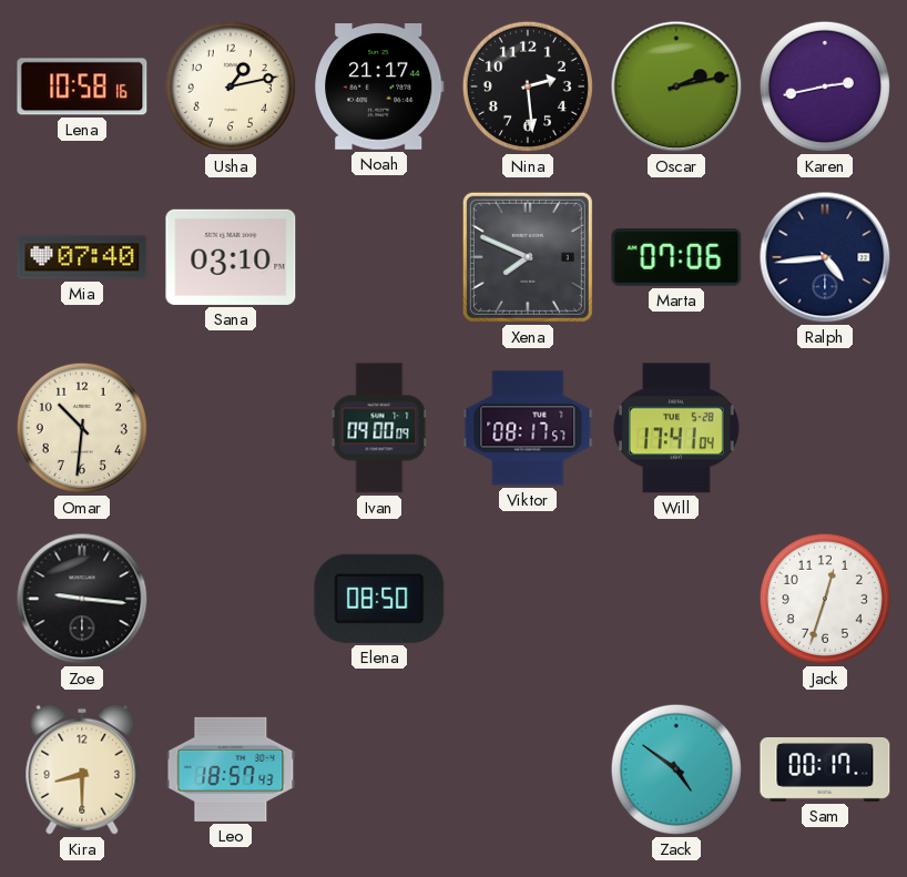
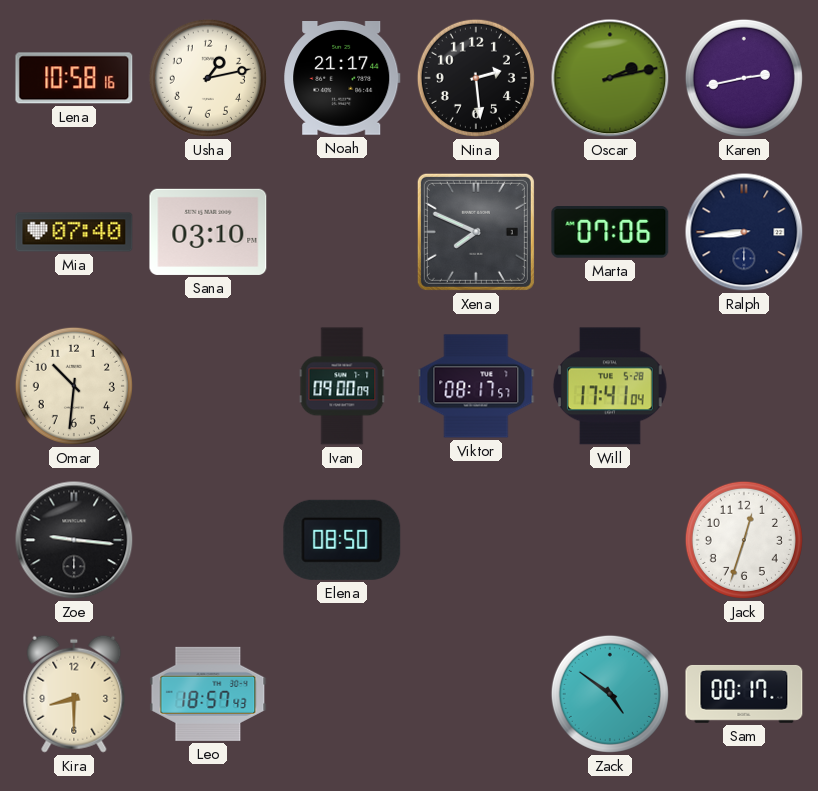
Ralph: 4:44 -> 8:44 (744, 232)
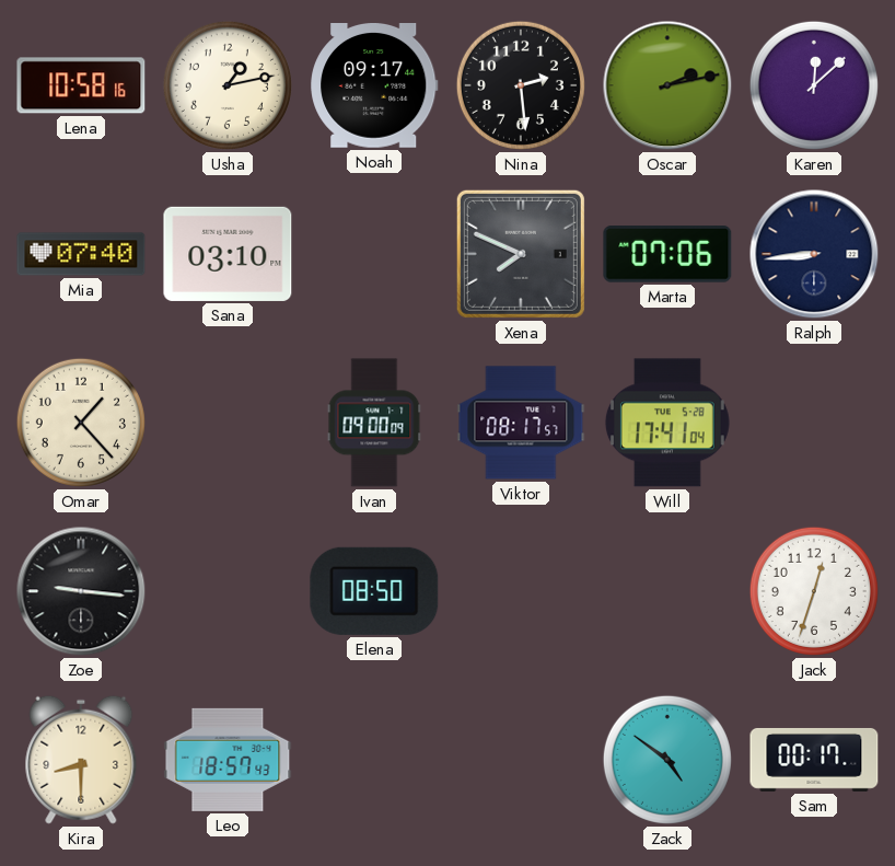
Noah: 21:17 -> 09:17 (374, 86)
Karen: 2:43 -> 12:08 (814, 85)
Omar: 10:31 -> 1:23 (81, 423)
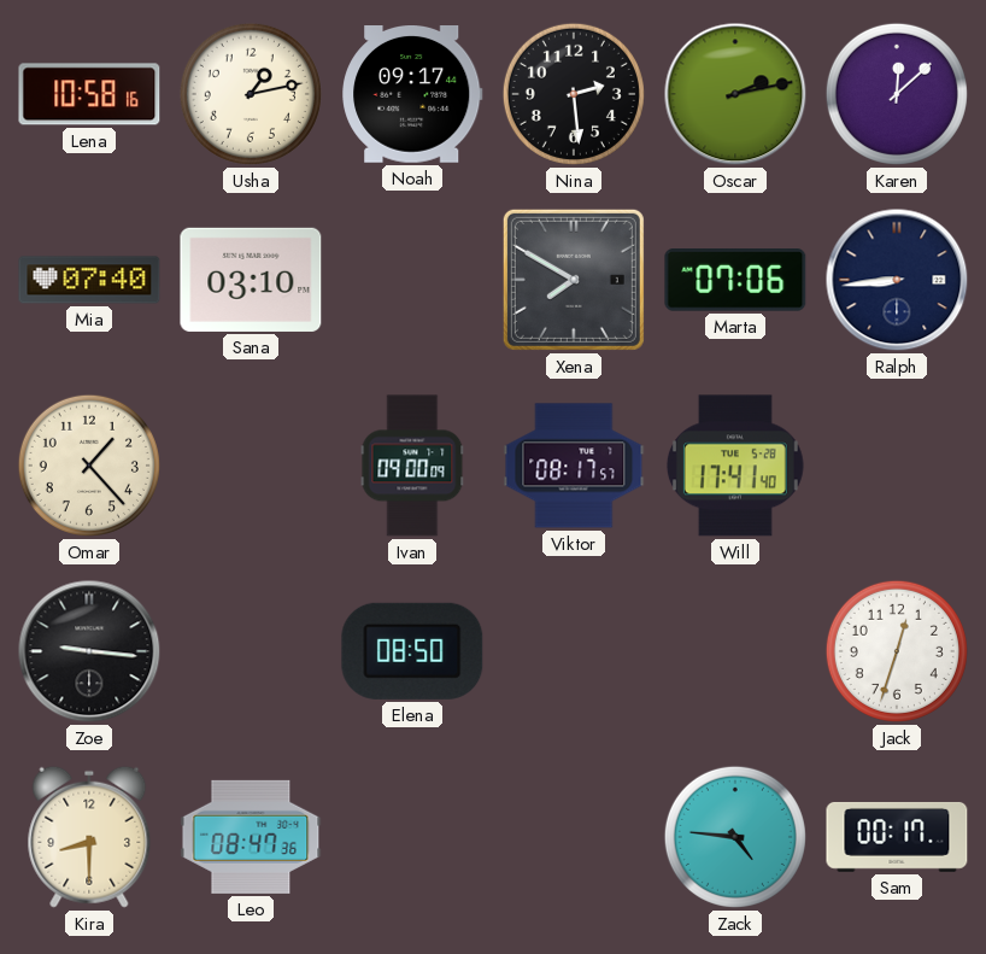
Xena: 7:49 -> 7:50 (574, 280)
Will: 17:41:04 -> 17:41:40 (735, 466)
Leo: 18:57 -> 08:47 (251, 837)
Zack: 4:51 -> 4:46 (735, 837)
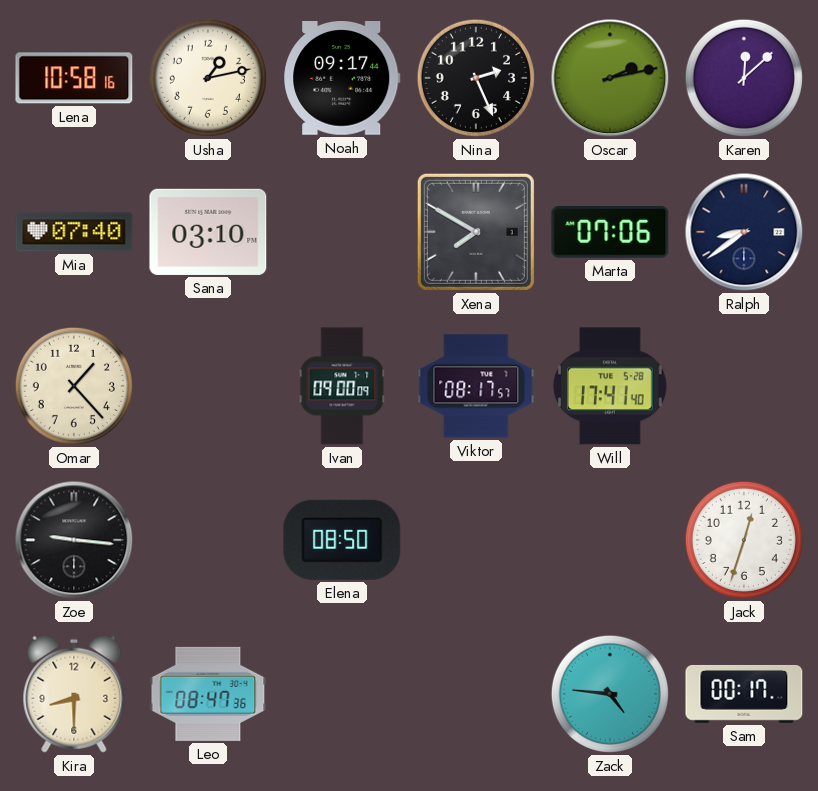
Nina: 2:29 -> 2:26 (476, 78)
Ralph: 8:44 -> 8:39 (744, 232)
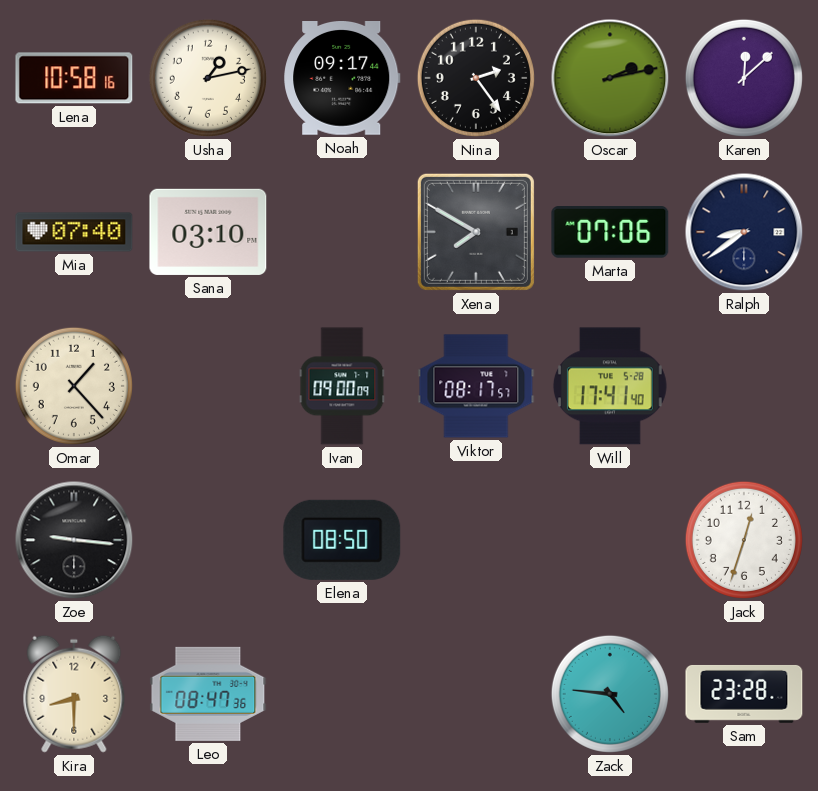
Nina: 2:26 -> 2:24 (476, 78)
Sam: 00:17 -> 23:28 (744, 694)
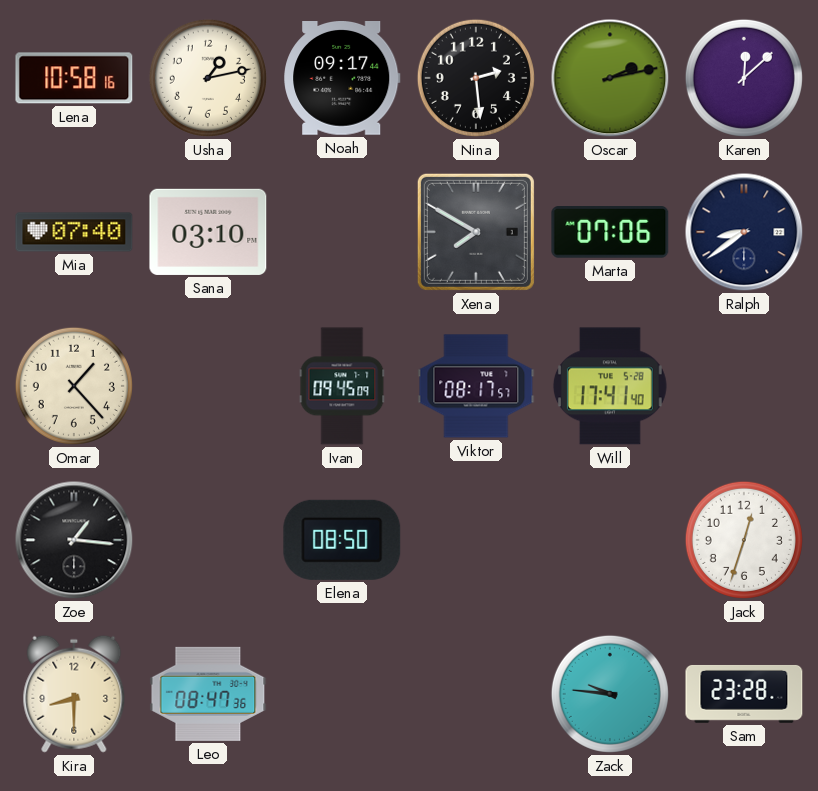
Nina: 2:24 -> 2:29 (476, 78)
Ivan: 09:00 -> 09:45 (342, 386)
Zoe: 9:16 -> 1:16 (74, 540)
Zack: 4:46 -> 9:46 (610, 694)
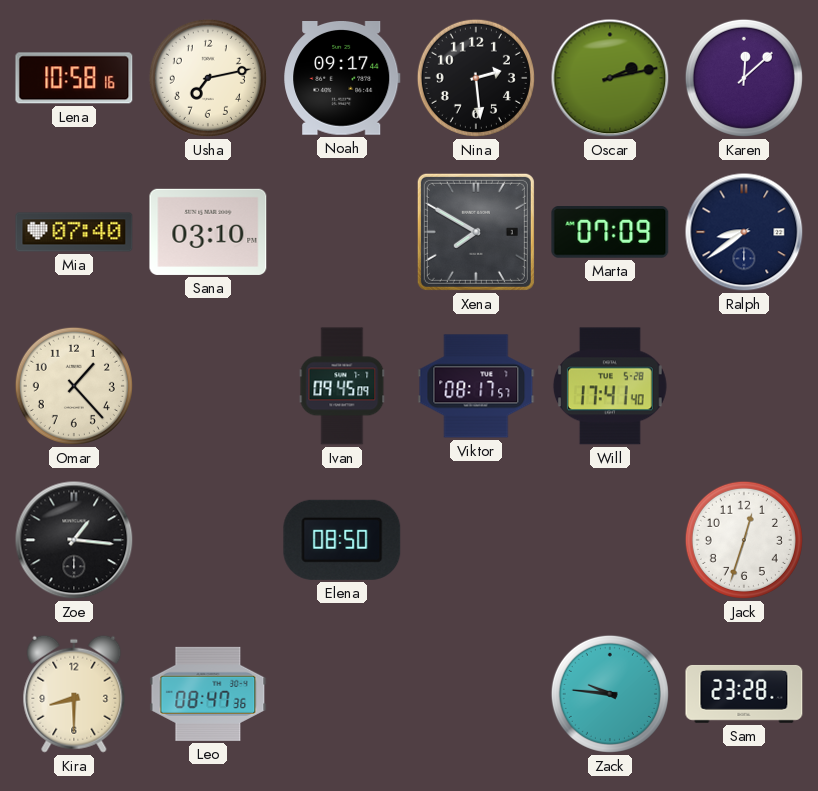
Usha: 1:13 -> 7:13 (208, 78)
Marta: 07:06 -> 07:09 (610, 233)
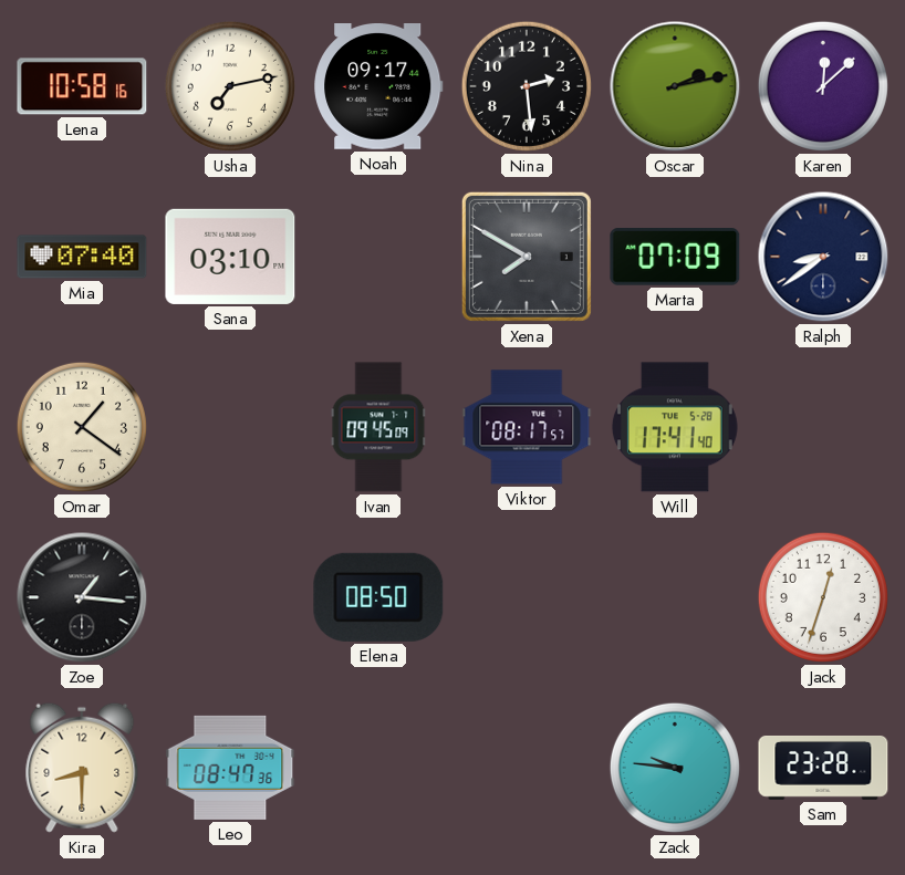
Omar: 1:23 -> 1:21 (82, 427)
